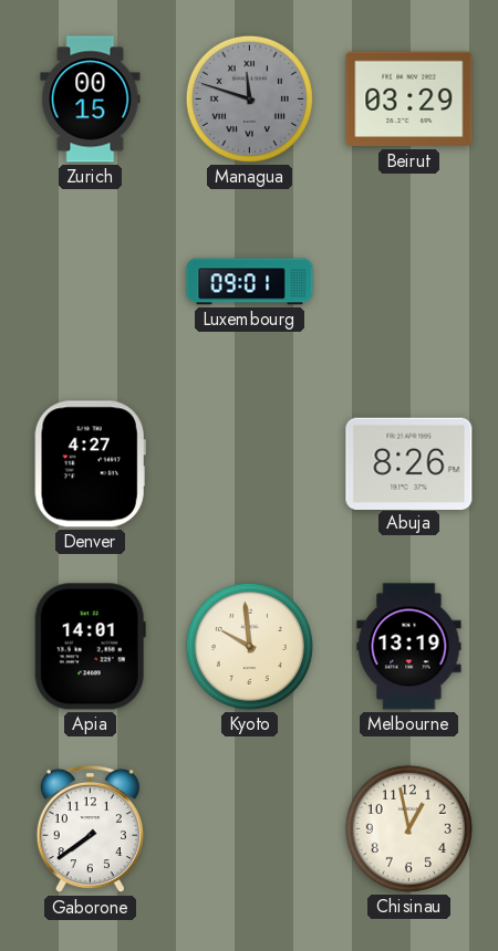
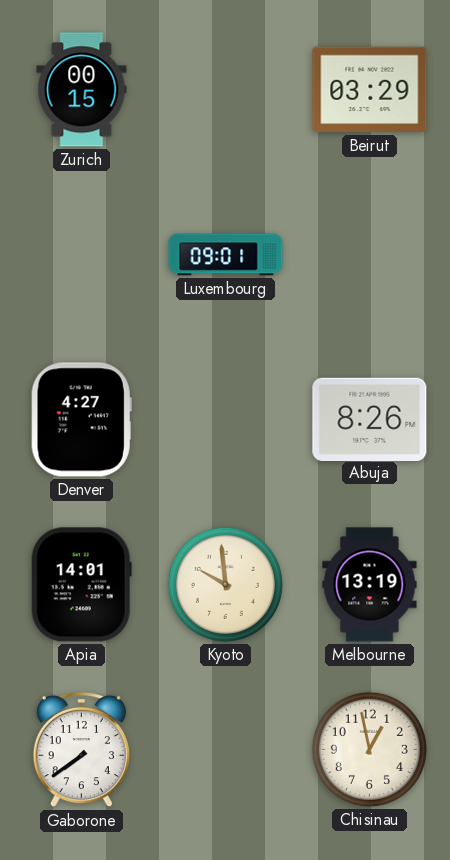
Managua: 11:48 -> none (249, 98)
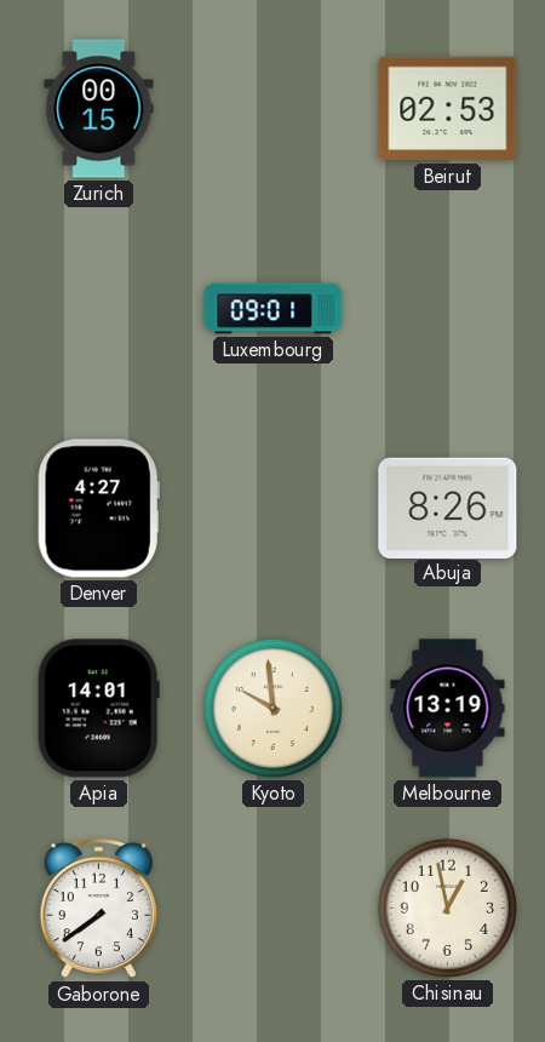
Beirut: 03:29 -> 02:53 (448, 109)
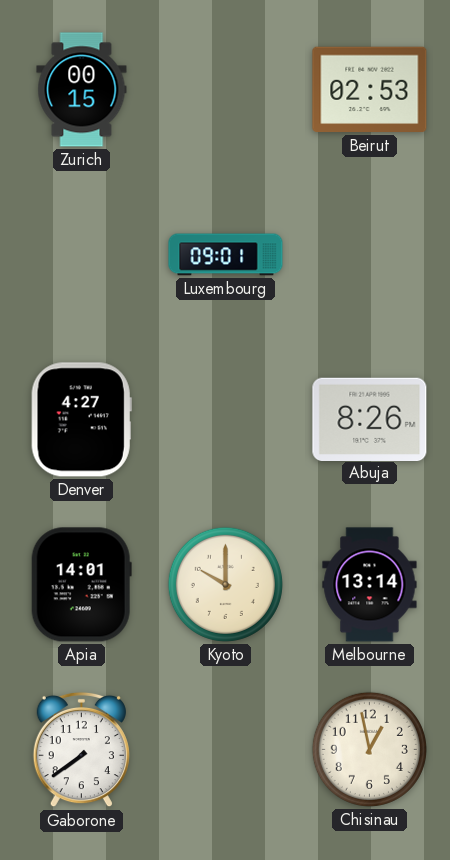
Kyoto: 9:59 -> 10:00 (225, 584)
Melbourne: 13:19 -> 13:14 (370, 585)
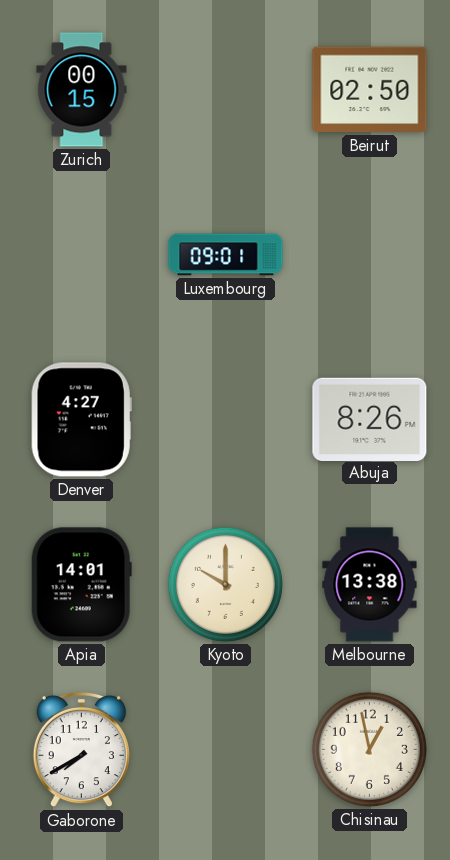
Beirut: 02:53 -> 02:50 (370, 90)
Melbourne: 13:14 -> 13:38 (370, 585)
Gaborone: 7:39 -> 7:40 (81, 750)
